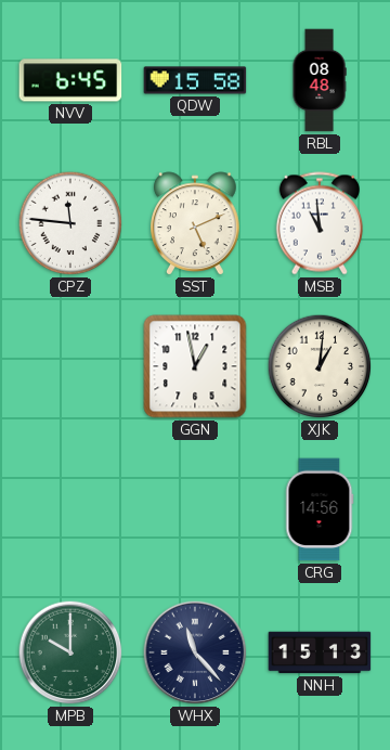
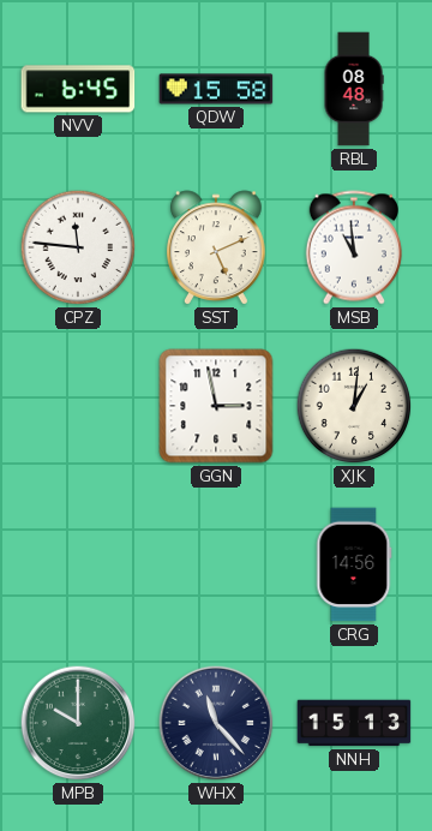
GGN: 12:58 -> 2:58 (216, 406)
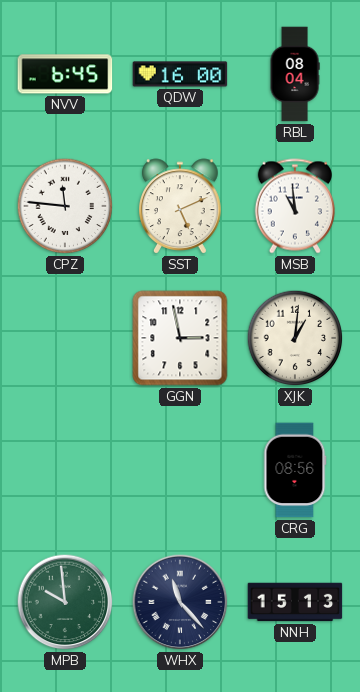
QDW: 15:58 -> 16:00 (180, 74)
RBL: 08:48 -> 08:04 (295, 74)
CRG: 14:56 -> 08:56 (295, 470)
MPB: 10:00 -> 9:59 (65, 602)
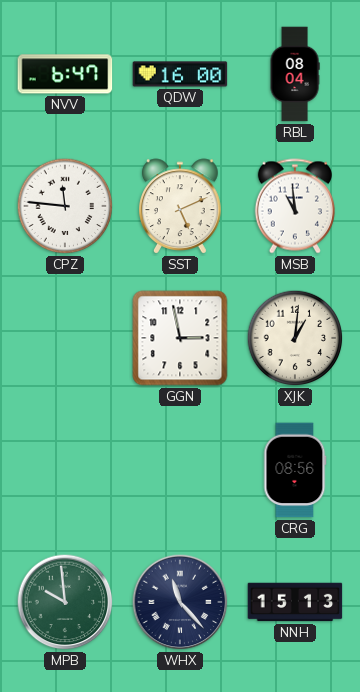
NVV: 6:45 -> 6:47 (65, 74)
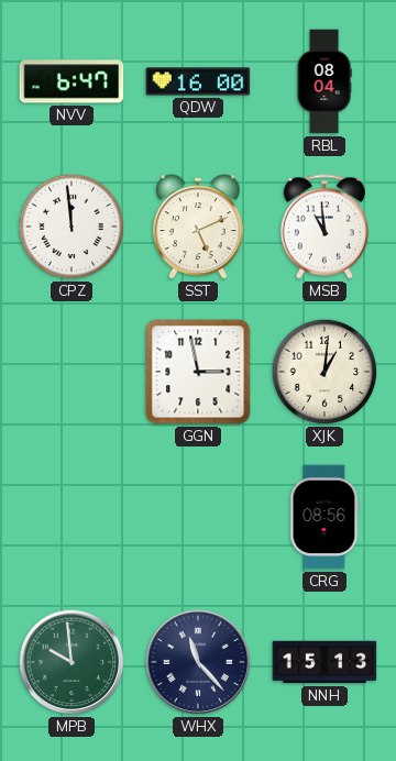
CPZ: 11:46 -> 11:59 (71, 227)
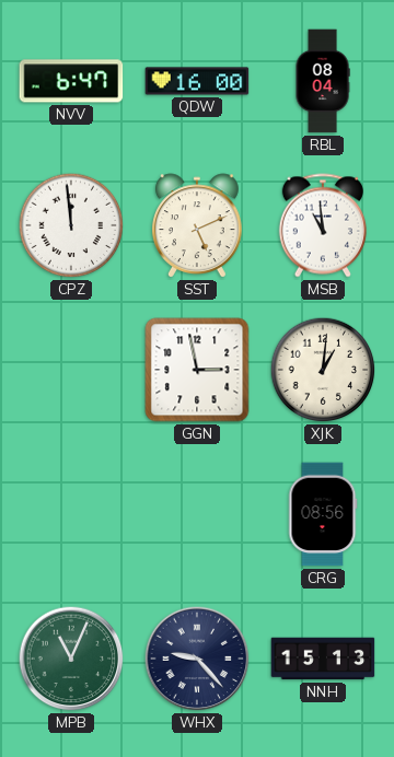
MPB: 9:59 -> 11:04 (71, 659)
WHX: 11:23 -> 9:23 (197, 659)
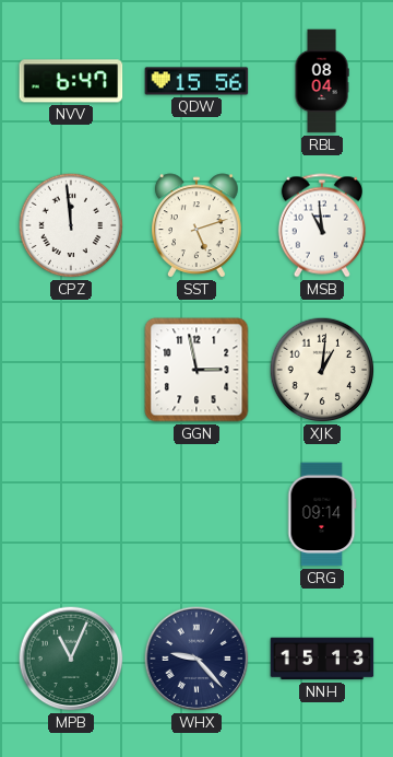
QDW: 16:00 -> 15:56 (196, 81)
SST: 5:11 -> 5:12 (198, 225)
CRG: 08:56 -> 09:14 (322, 514)
